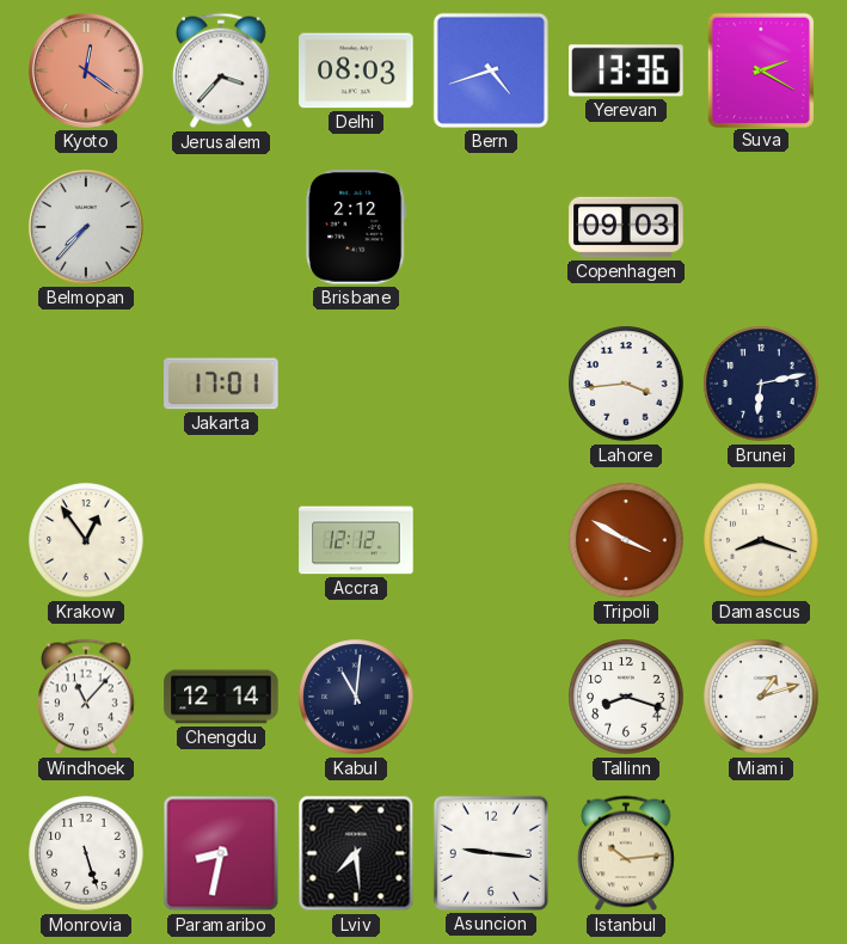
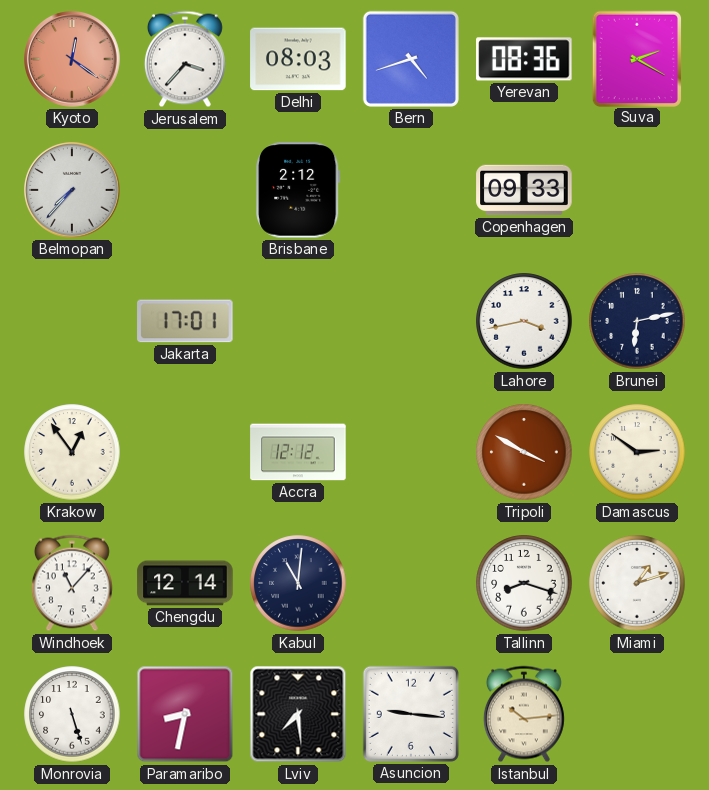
Yerevan: 13:36 -> 08:36 (524, 59)
Copenhagen: 09:03 -> 09:33 (524, 190)
Lahore: 3:44 -> 3:43 (524, 321)
Damascus: 8:18 -> 2:51 (637, 452)
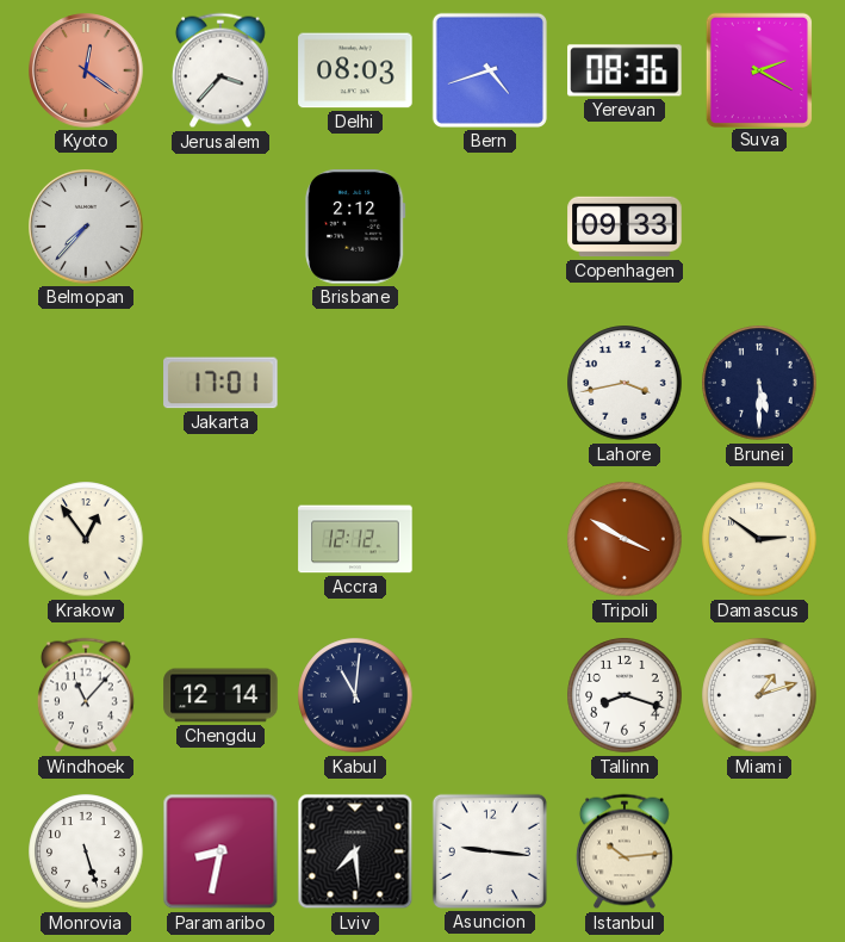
Brunei: 6:13 -> 5:30 (759, 383)
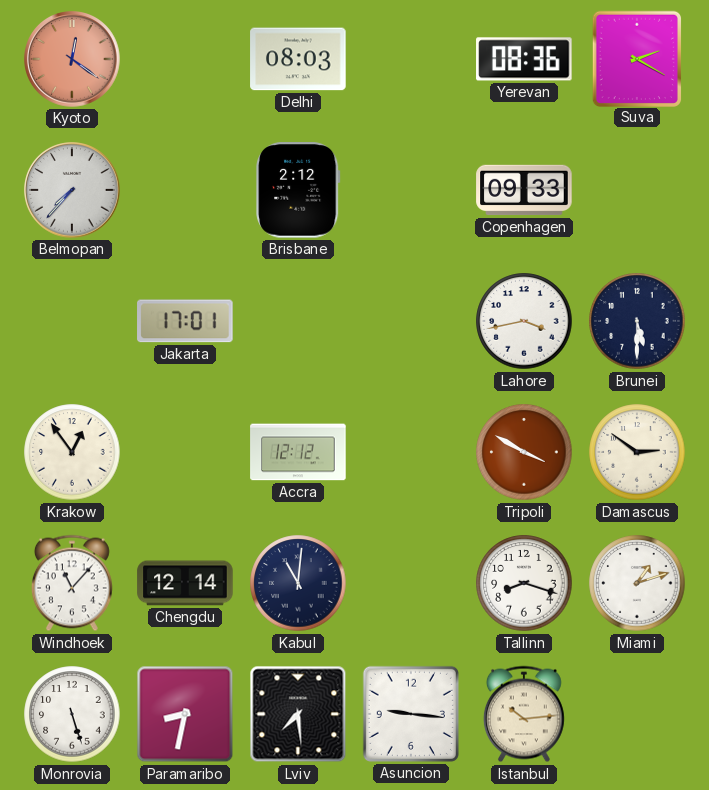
Jerusalem: 3:37 -> none (220, 70)
Bern: 4:42 -> none (490, 70)
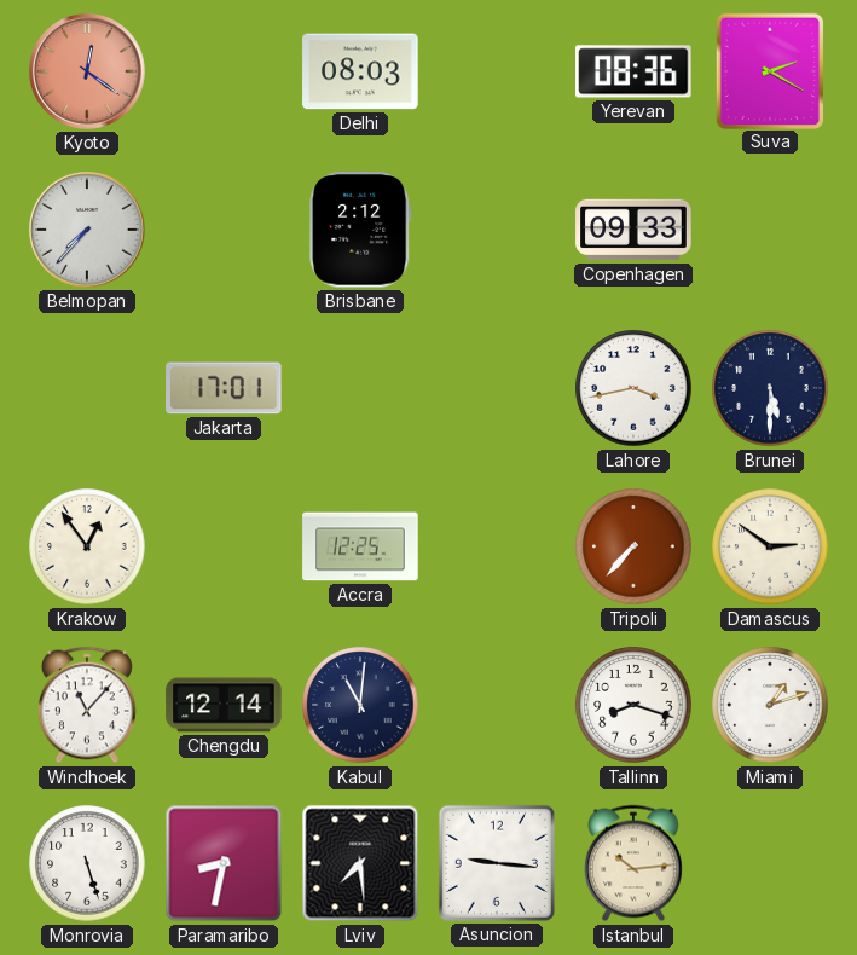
Accra: 12:12 -> 12:25 (360, 546)
Tripoli: 3:50 -> 7:37 (633, 546)
